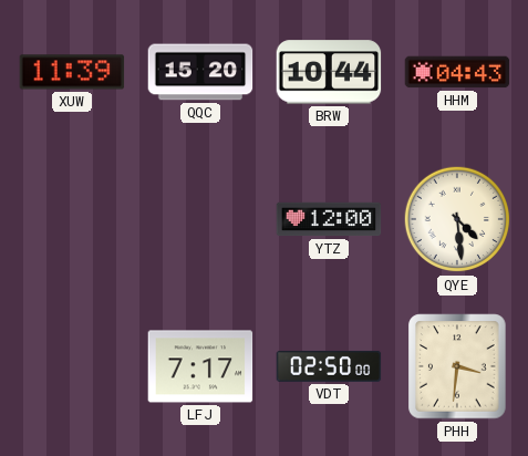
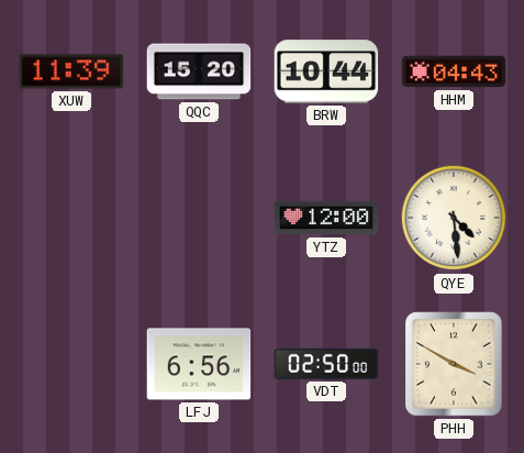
LFJ: 7:17 -> 6:56 (199, 364)
PHH: 3:31 -> 3:50 (454, 364)
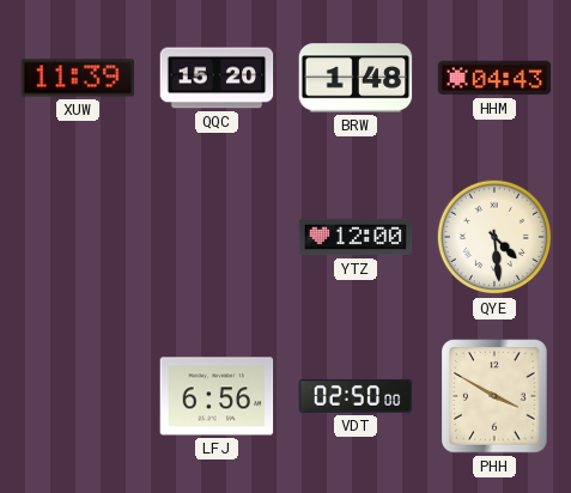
BRW: 10:44 -> 1:48 (356, 78)
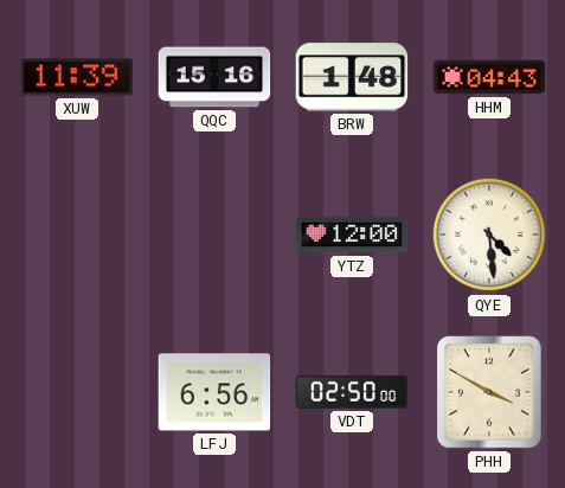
QQC: 15:20 -> 15:16 (214, 77)
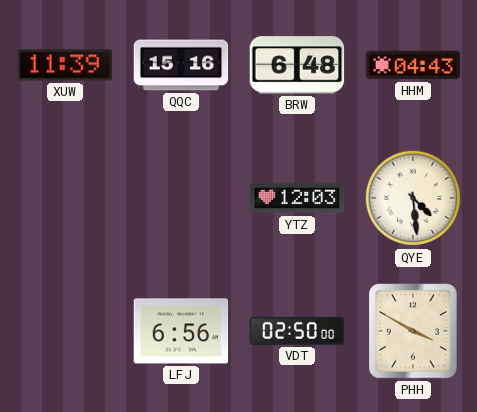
BRW: 1:48 -> 6:48 (297, 65)
YTZ: 12:00 -> 12:03 (297, 198)
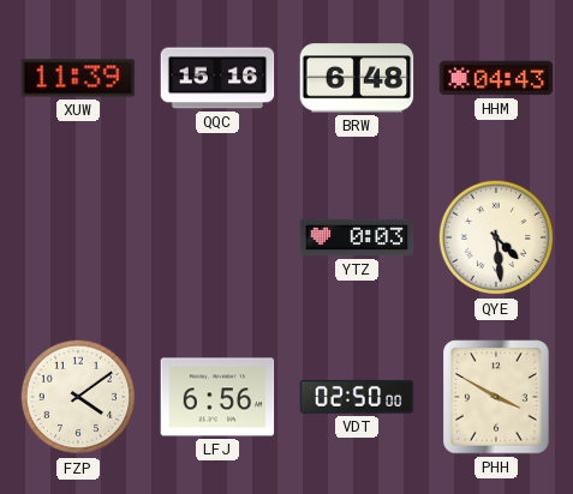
YTZ: 12:03 -> 0:03 (357, 237)
FZP: none -> 4:09 (78, 397)
